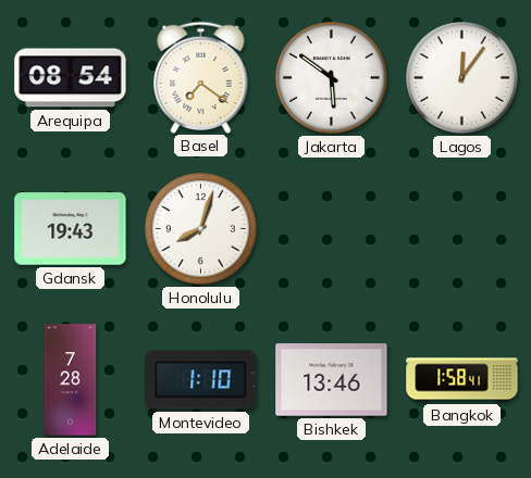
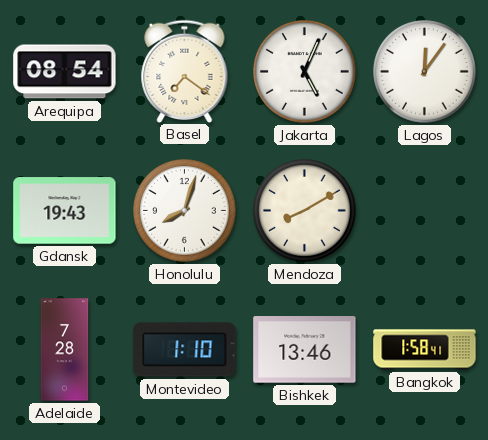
Jakarta: 5:51 -> 5:04 (305, 72)
Mendoza: none -> 8:10 (305, 211)
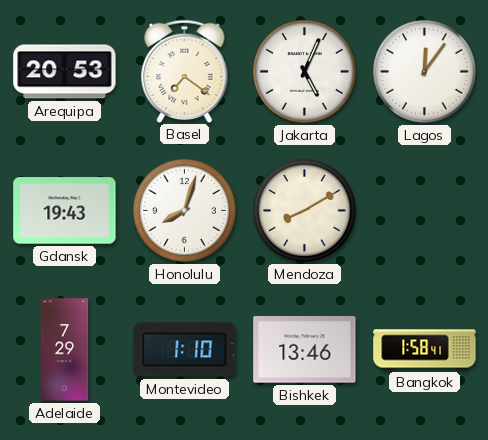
Arequipa: 08:54 -> 20:53 (65, 72)
Adelaide: 7:28 -> 7:29 (65, 350)
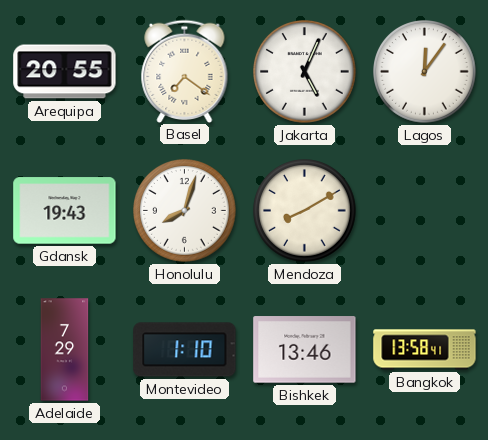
Arequipa: 20:53 -> 20:55 (65, 72)
Bangkok: 1:58 -> 13:58 (425, 350)
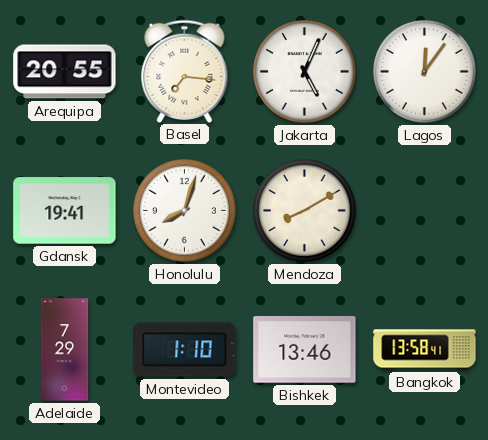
Basel: 7:21 -> 7:16 (185, 71)
Gdansk: 19:43 -> 19:41 (65, 211)
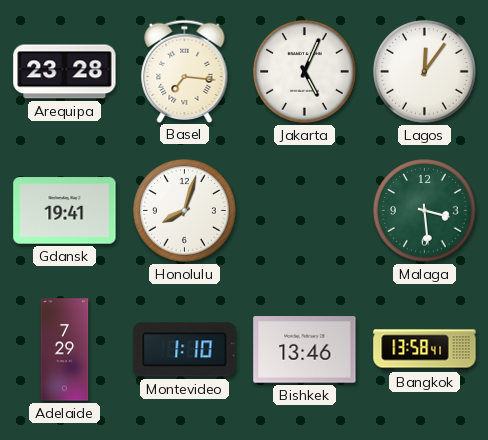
Arequipa: 20:55 -> 23:28 (65, 72)
Mendoza: 8:10 -> none (305, 211)
Malaga: none -> 3:29 (425, 211)
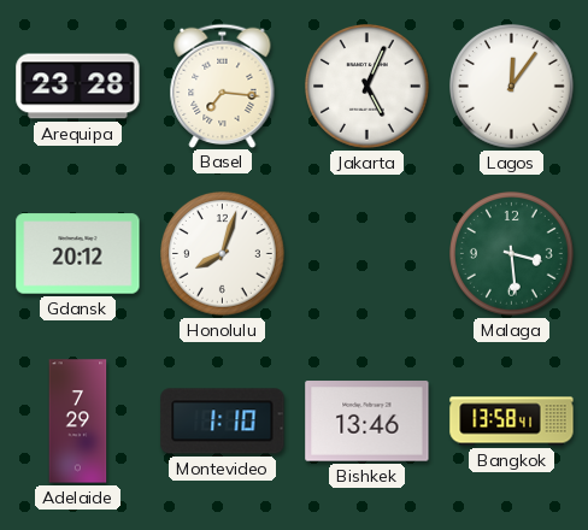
Gdansk: 19:41 -> 20:12 (78, 254)
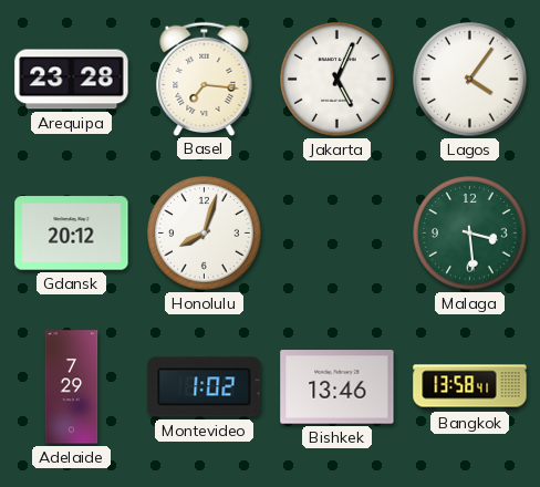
Lagos: 12:06 -> 4:06 (470, 80)
Montevideo: 1:10 -> 1:02 (205, 387)
